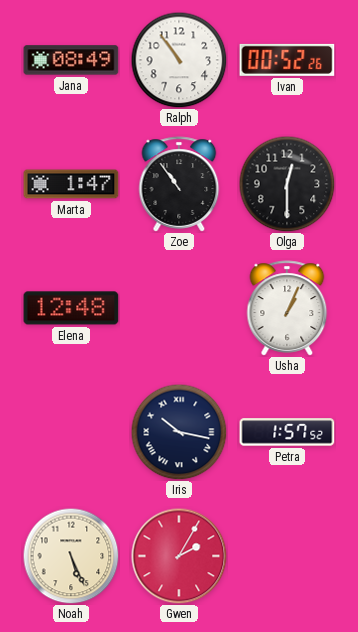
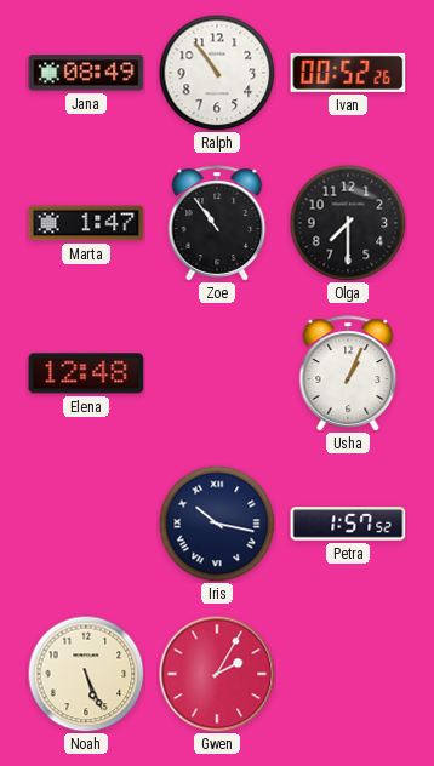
Olga: 12:30 -> 7:30 (348, 223)
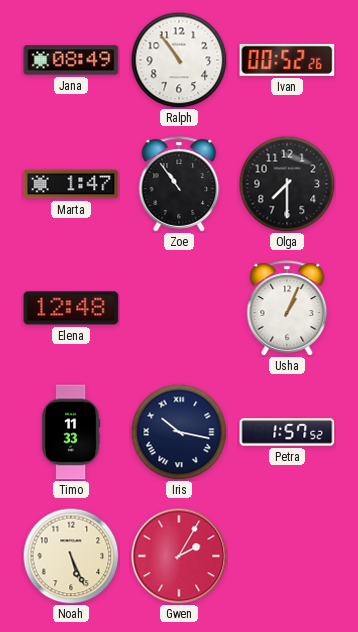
Timo: none -> 11:33 (71, 432)
